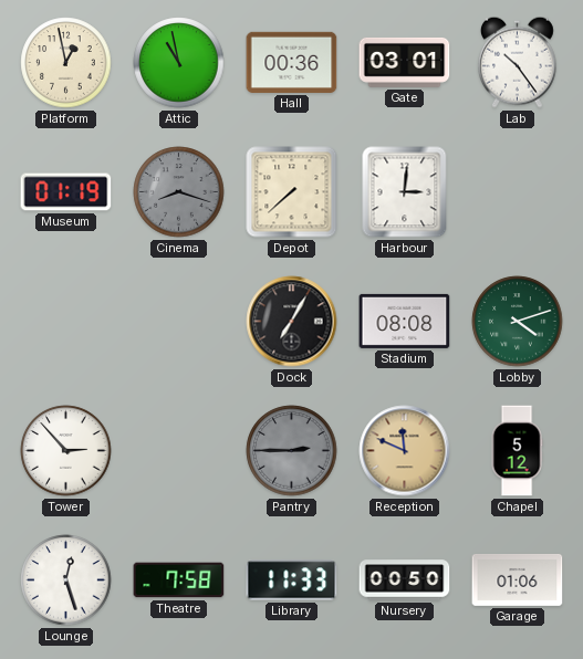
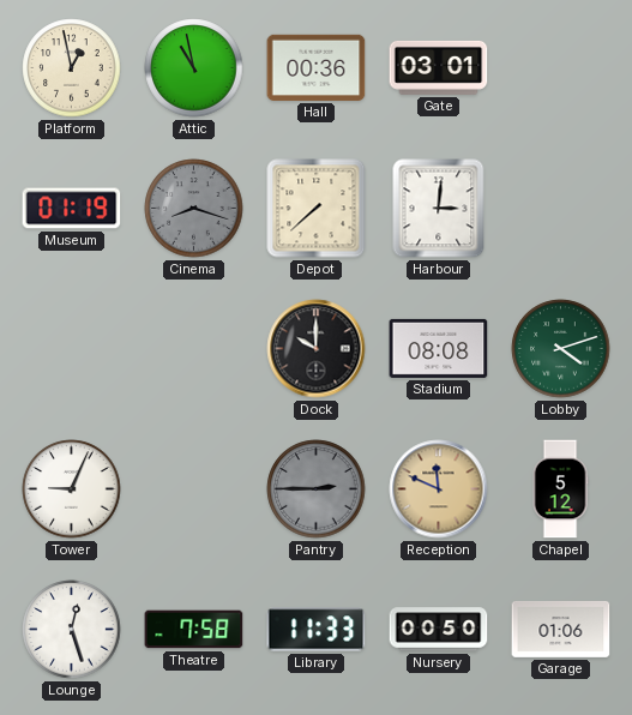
Lab: 10:24 -> none (517, 62)
Dock: 7:05 -> 10:00 (317, 349)
Tower: 2:53 -> 9:04 (72, 489)
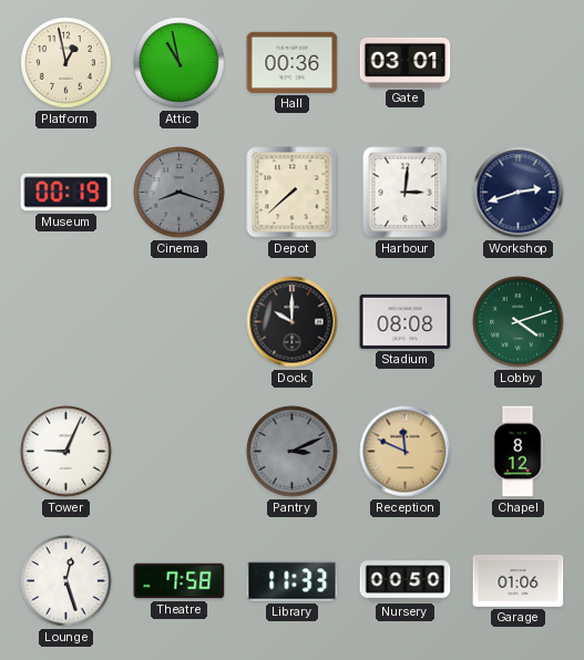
Museum: 01:19 -> 00:19 (66, 193)
Workshop: none -> 2:42 (519, 193)
Pantry: 2:45 -> 3:11 (293, 452)
Chapel: 5:12 -> 8:12 (518, 452)
